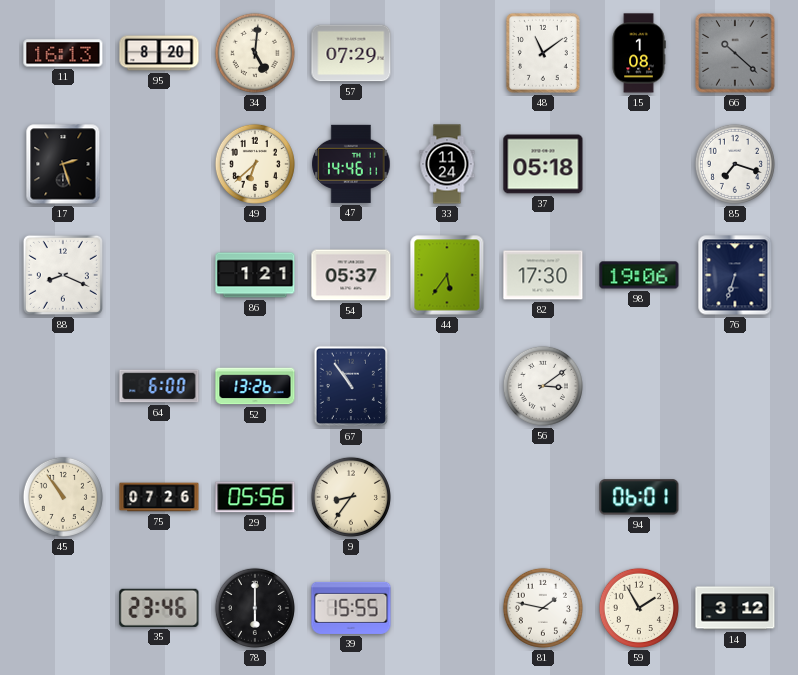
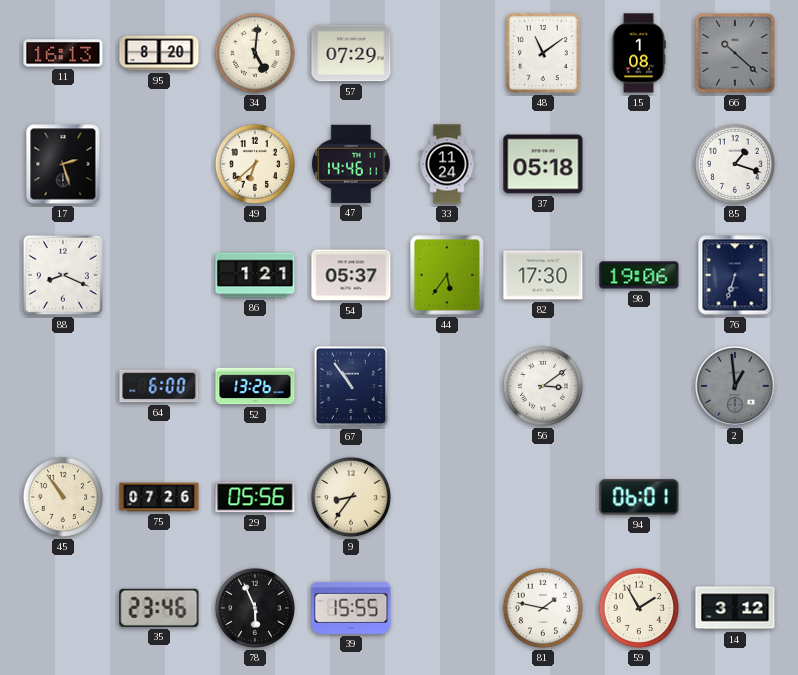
85: 7:18 -> 1:18 (735, 164)
2: none -> 12:59 (736, 387)
78: 6:00 -> 5:56 (255, 608)
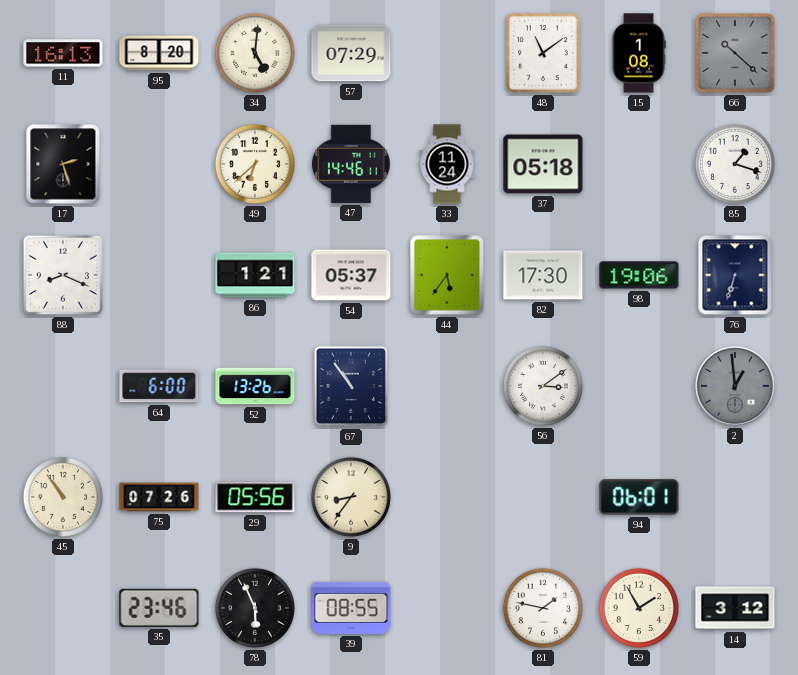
39: 15:55 -> 08:55 (351, 608)
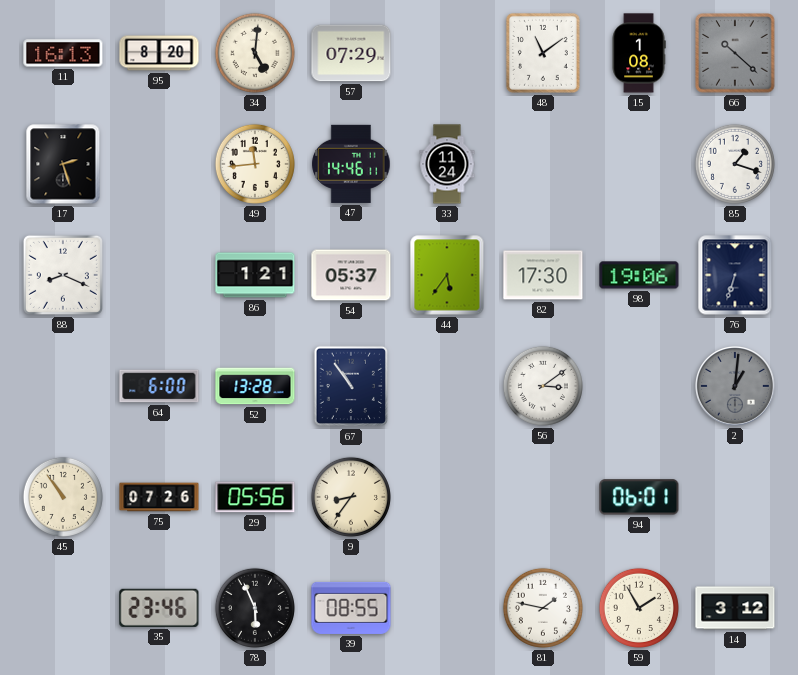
49: 6:38 -> 11:44 (255, 164)
37: 05:18 -> none (543, 164)
52: 13:26 -> 13:28 (255, 386)
2: 12:59 -> 1:01 (736, 387)
